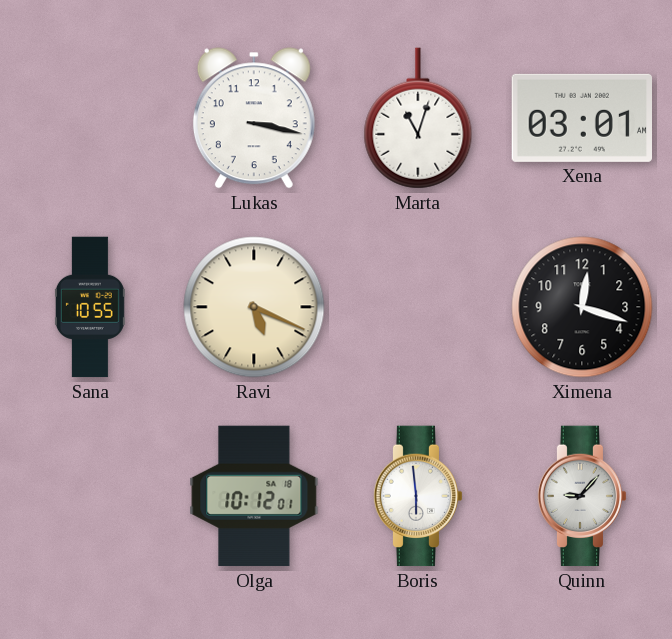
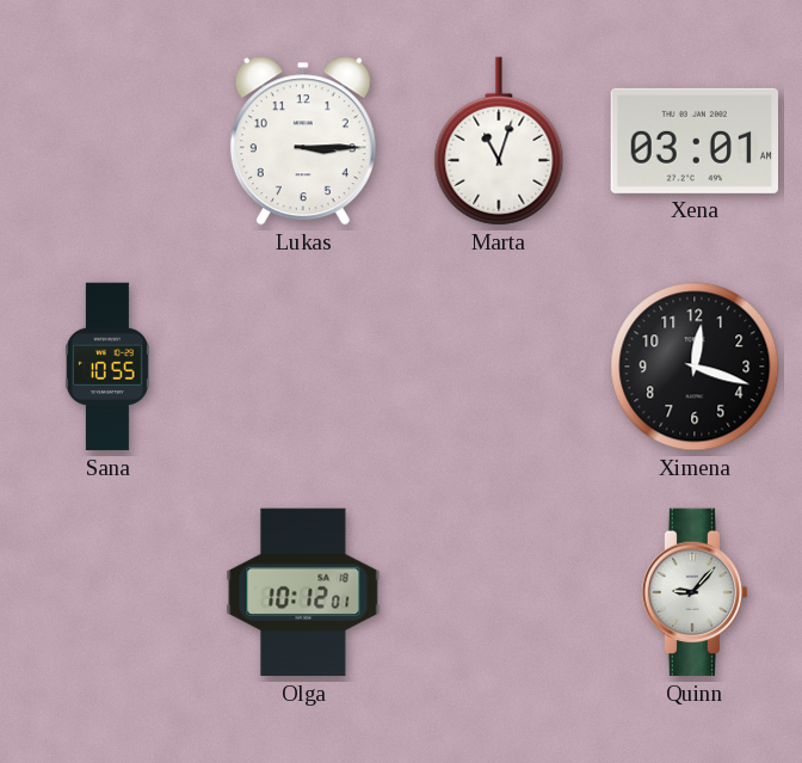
Lukas: 3:17 -> 3:15 (303, 141)
Ravi: 5:19 -> none (254, 307)
Boris: 5:59 -> none (418, 496)
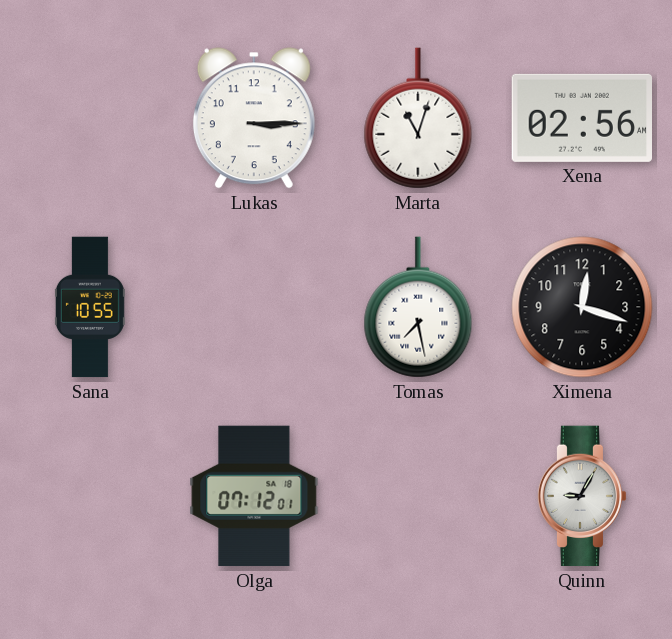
Xena: 03:01 -> 02:56 (581, 118)
Tomas: none -> 7:28 (418, 307)
Olga: 10:12 -> 07:12 (254, 496)
Quinn: 9:07 -> 9:05 (582, 496)
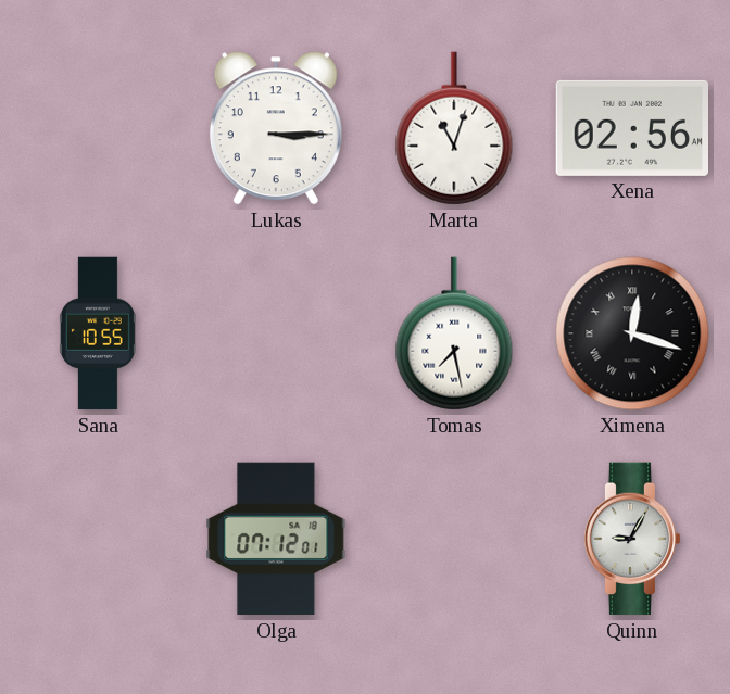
Ximena numerals: Arabic -> Roman (632, 333)
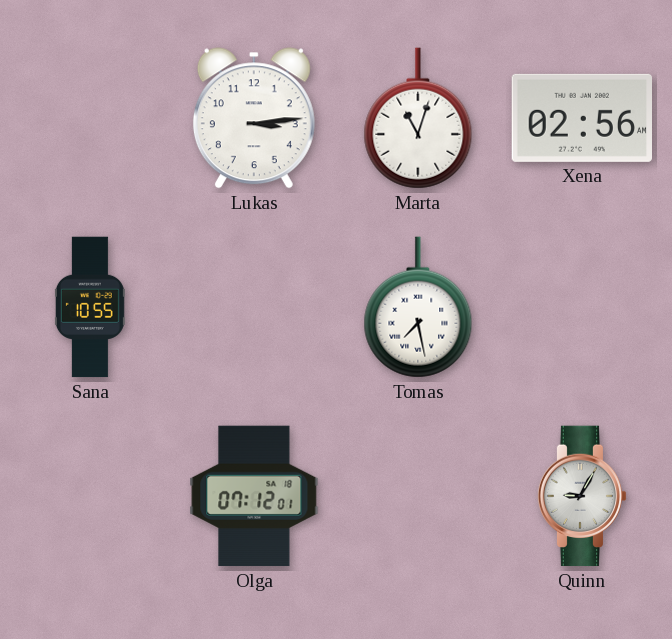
Lukas: 3:15 -> 3:14 (254, 118)
Ximena: 12:18 -> none (632, 333)
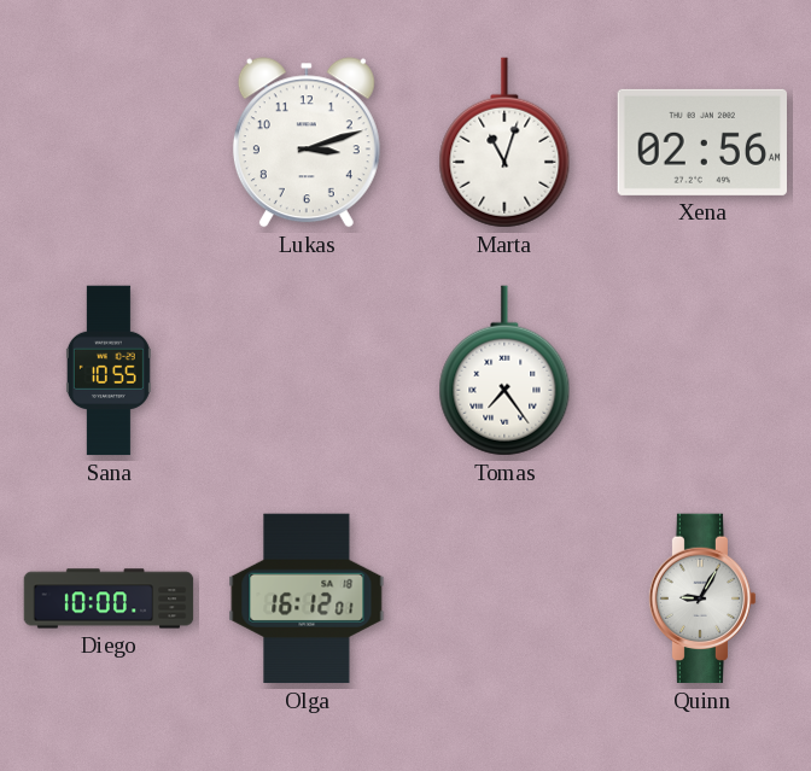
Lukas: 3:14 -> 3:12 (307, 142)
Tomas: 7:28 -> 7:24 (504, 370)
Diego: none -> 10:00 (109, 598)
Olga: 07:12 -> 16:12 (307, 598)
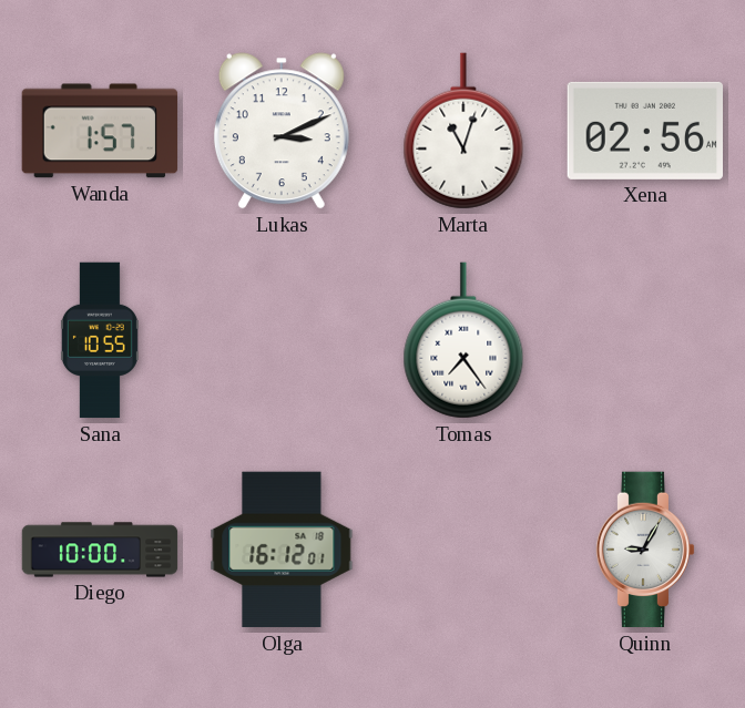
Wanda: none -> 1:57 (100, 131)
Lukas: 3:12 -> 3:11 (282, 131)
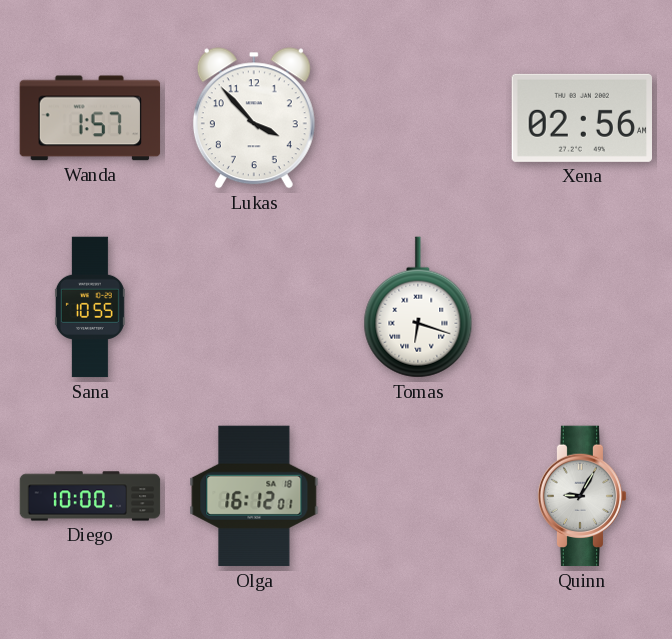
Lukas: 3:11 -> 3:53 (254, 118)
Marta: 11:03 -> none (463, 131)
Tomas: 7:24 -> 6:18 (418, 307)
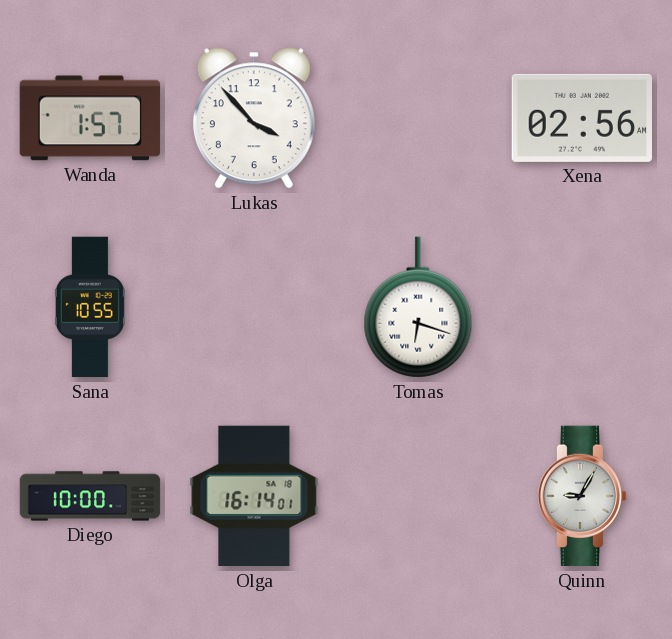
Olga: 16:12 -> 16:14 (254, 496)
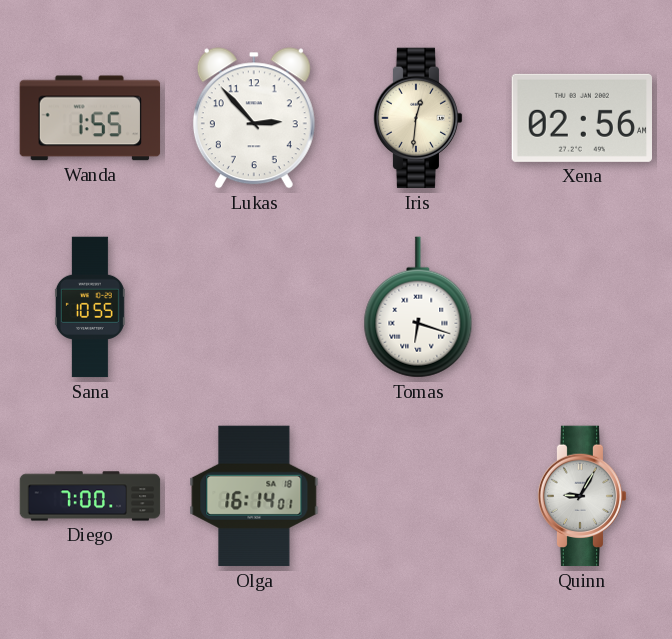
Wanda: 1:57 -> 1:55 (90, 118)
Lukas: 3:53 -> 2:53 (254, 118)
Iris: none -> 12:31 (418, 118)
Diego: 10:00 -> 7:00 (90, 496)
